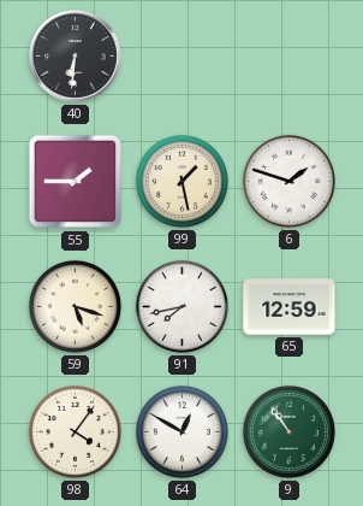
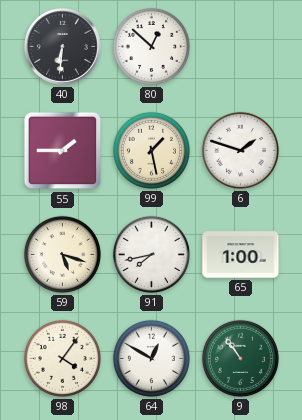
80: none -> 12:52 (151, 46)
65: 12:59 -> 1:00 (241, 255)
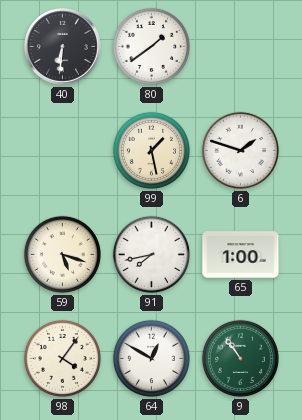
80: 12:52 -> 1:39 (151, 46)
55: 1:45 -> none (63, 151)
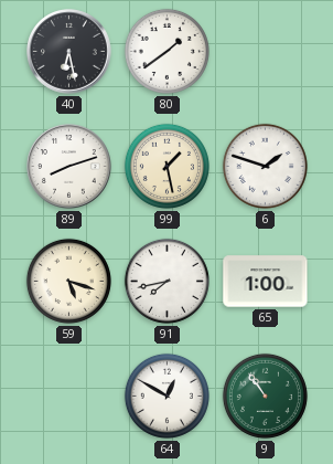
40: 6:31 -> 6:28 (69, 52)
89: none -> 8:12 (69, 167)
98: 4:06 -> none (62, 358)
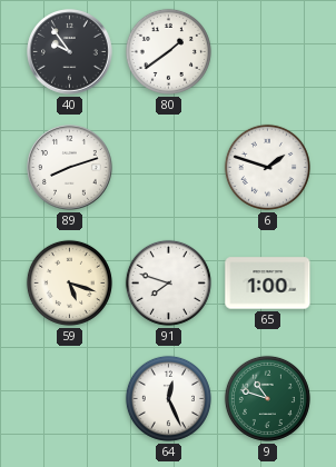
40: 6:28 -> 9:54 (70, 52)
99: 1:28 -> none (166, 166)
91: 7:43 -> 7:48 (168, 282)
64: 12:50 -> 12:26 (168, 398)
9: 10:54 -> 10:48 (267, 398)
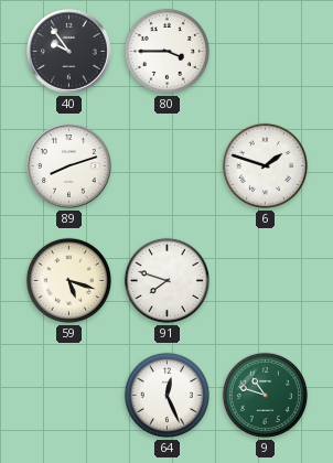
80: 1:39 -> 3:45 (166, 51)
65: 1:00 -> none (268, 284)
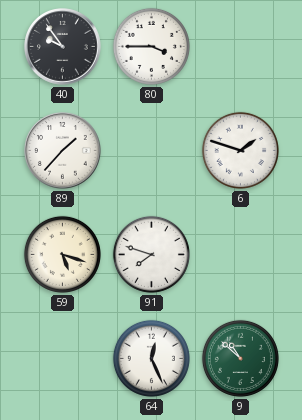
89: 8:12 -> 1:37 (63, 151)
9: 10:48 -> 10:52 (240, 358)
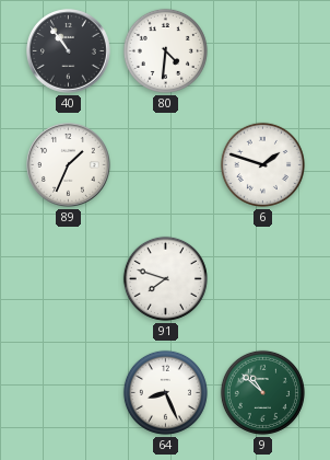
40: 9:54 -> 10:54 (69, 51)
80: 3:45 -> 4:31 (165, 50)
89: 1:37 -> 1:34 (69, 165)
59: 5:18 -> none (62, 254)
64: 12:26 -> 8:26 (165, 392)
